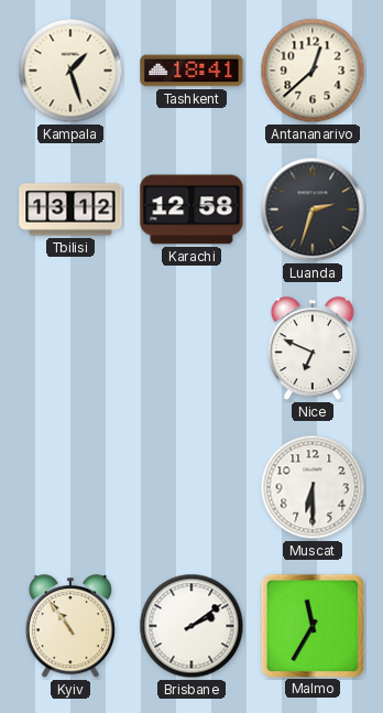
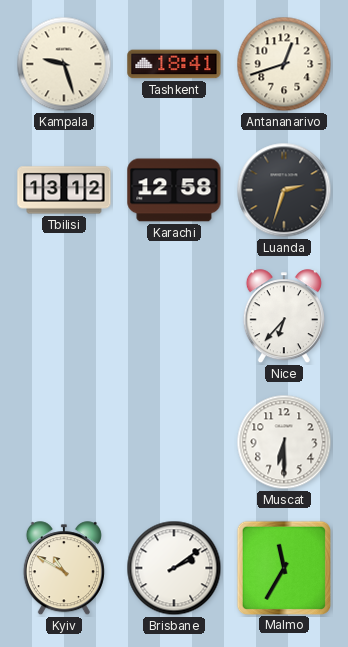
Kampala: 1:27 -> 9:27 (64, 64)
Antananarivo: 12:38 -> 12:42 (284, 64)
Nice: 6:49 -> 6:37 (284, 317)
Kyiv: 10:54 -> 10:50 (64, 569)
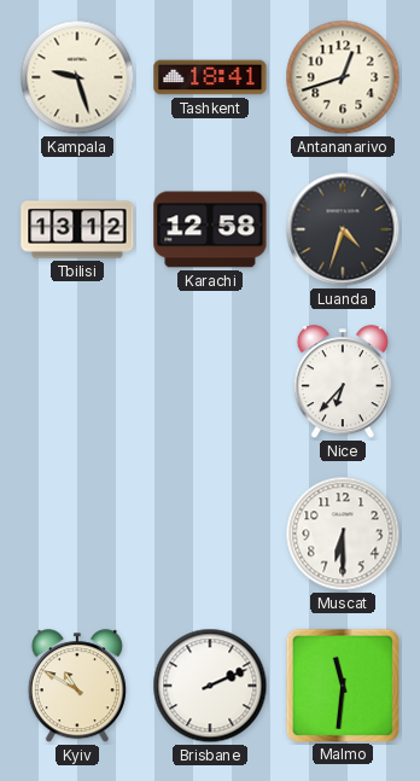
Luanda: 2:33 -> 4:33 (343, 229)
Brisbane: 2:09 -> 2:11 (210, 686)
Malmo: 11:35 -> 11:31 (342, 684)
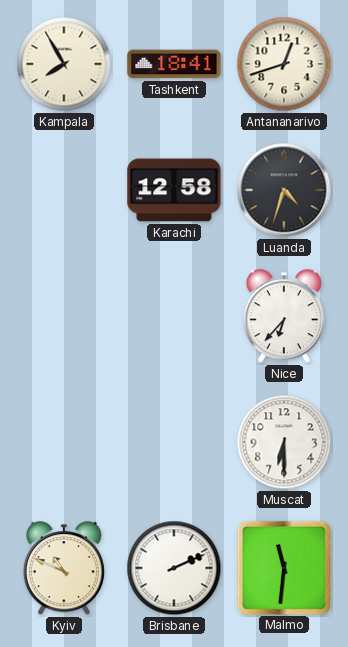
Kampala: 9:27 -> 7:55 (64, 64)
Tbilisi: 13:12 -> none (77, 229)
Kyiv: 10:50 -> 10:49 (64, 569)
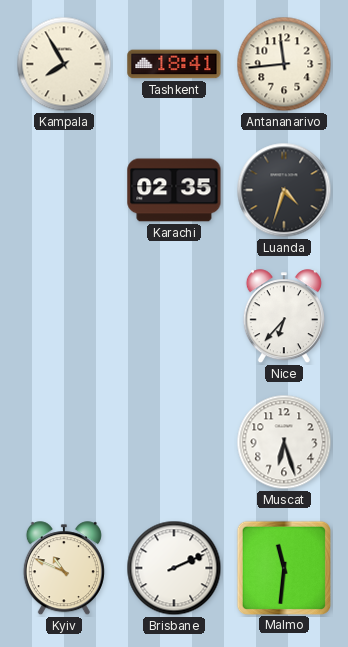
Antananarivo: 12:42 -> 11:44 (284, 64)
Karachi: 12:58 -> 02:35 (174, 190)
Muscat: 6:30 -> 6:27 (284, 442)
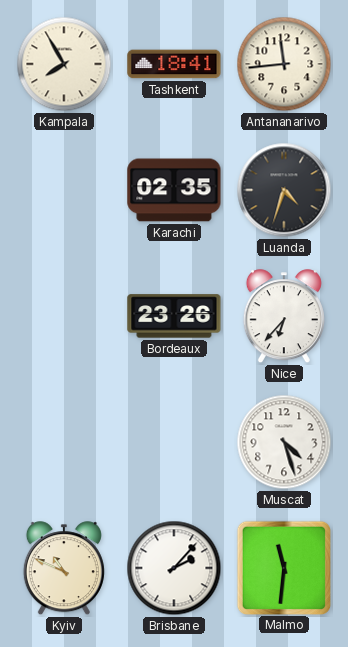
Bordeaux: none -> 23:26 (174, 316)
Muscat: 6:27 -> 4:27 (284, 442)
Brisbane: 2:11 -> 2:07 (174, 568)
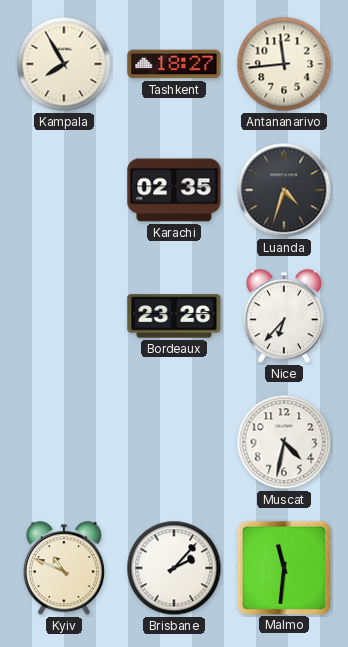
Tashkent: 18:41 -> 18:27 (174, 64)
Muscat: 4:27 -> 4:32 (284, 442)
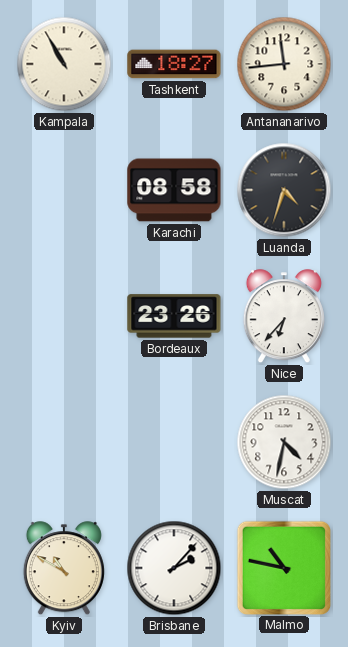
Kampala: 7:55 -> 10:55 (64, 64)
Karachi: 02:35 -> 08:58 (174, 190)
Kyiv: 10:49 -> 10:50 (64, 569)
Malmo: 11:31 -> 10:47 (283, 567)
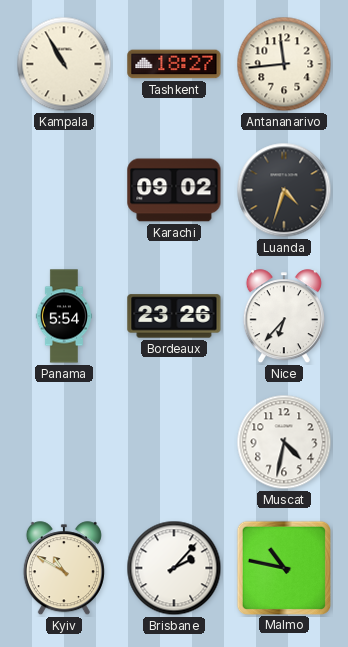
Karachi: 08:58 -> 09:02 (174, 190)
Panama: none -> 5:54 (64, 316)
